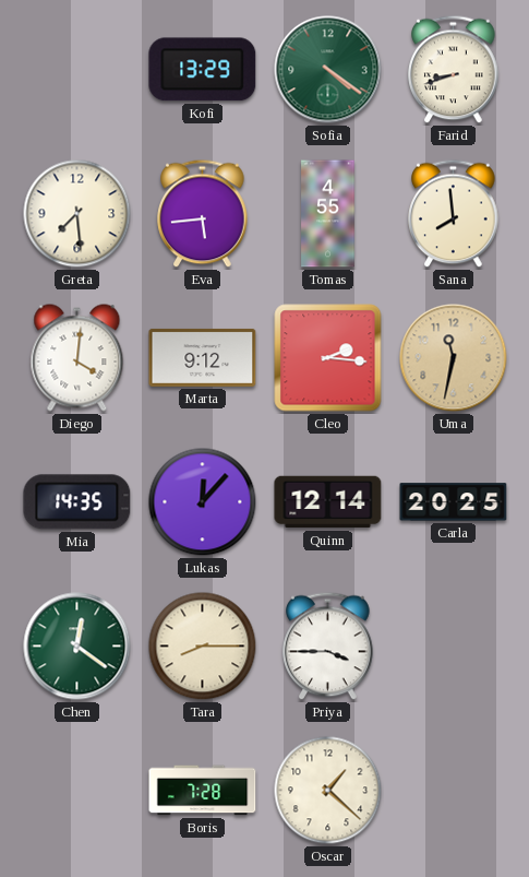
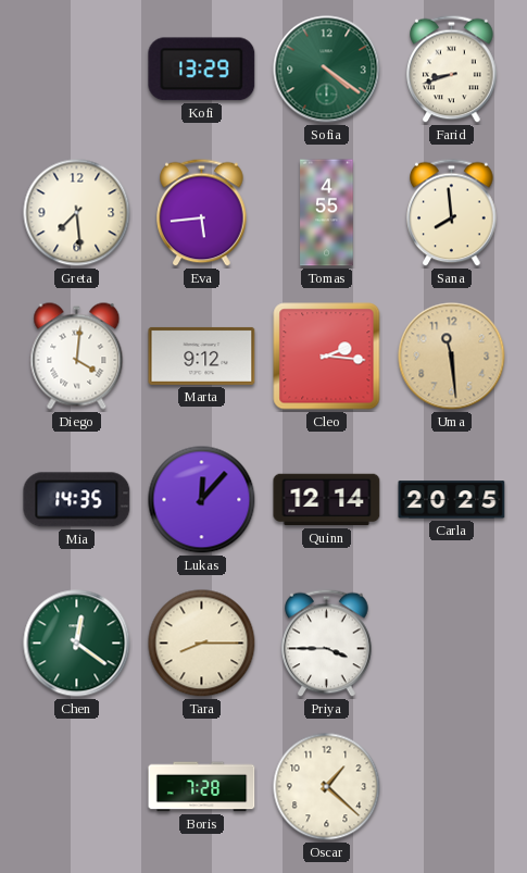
Uma: 11:32 -> 11:29 (452, 357)
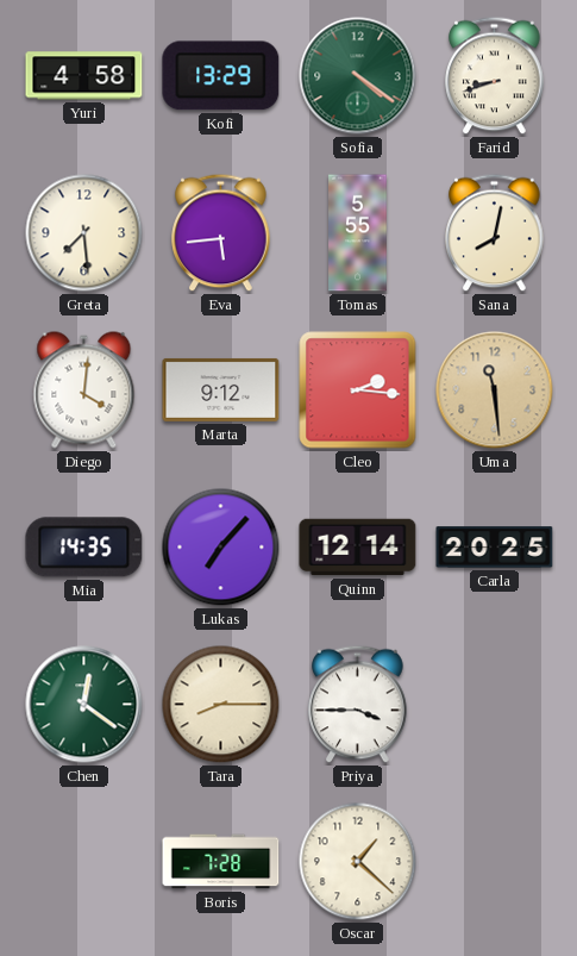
Yuri: none -> 4:58 (84, 76)
Tomas: 4:55 -> 5:55 (358, 233)
Sana: 7:59 -> 8:02 (495, 233)
Lukas: 12:07 -> 7:07 (221, 548)
